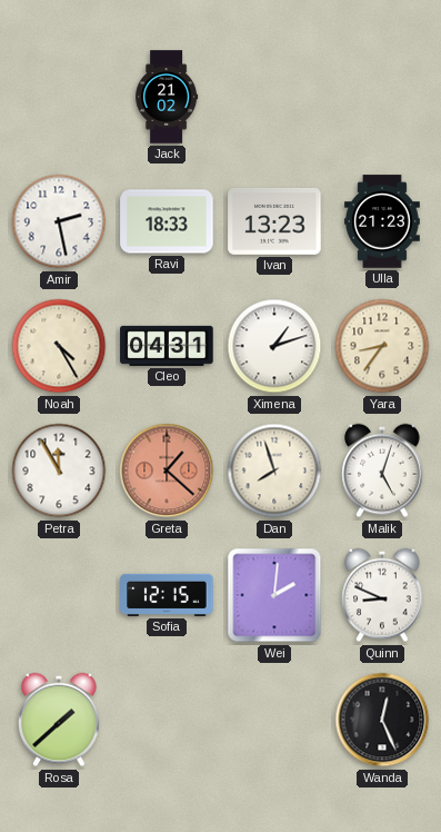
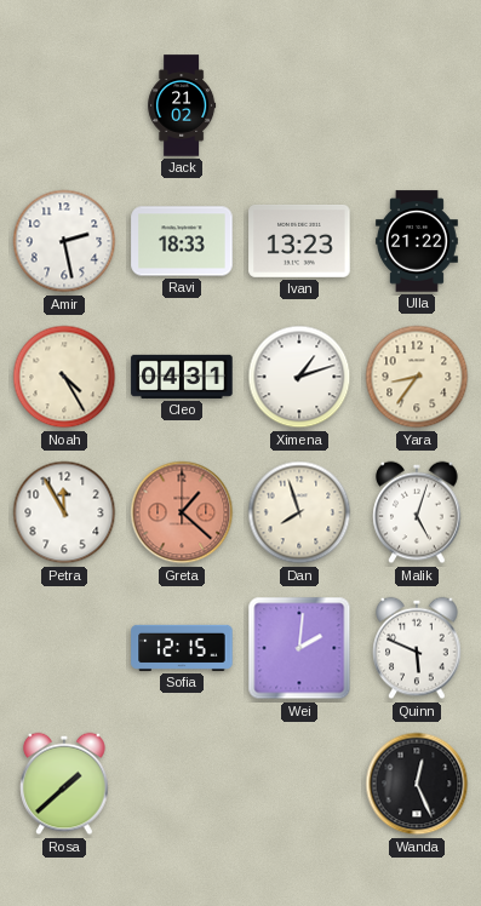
Ulla: 21:23 -> 21:22 (417, 241)
Quinn: 8:49 -> 5:49 (417, 648)
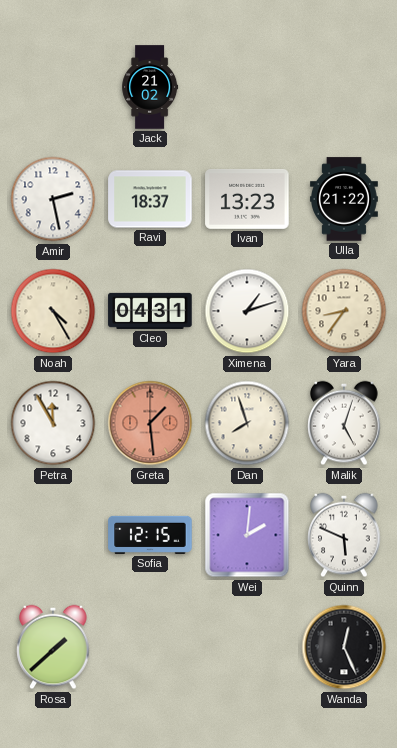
Ravi: 18:33 -> 18:37 (150, 199)
Greta: 1:22 -> 1:29 (150, 423)
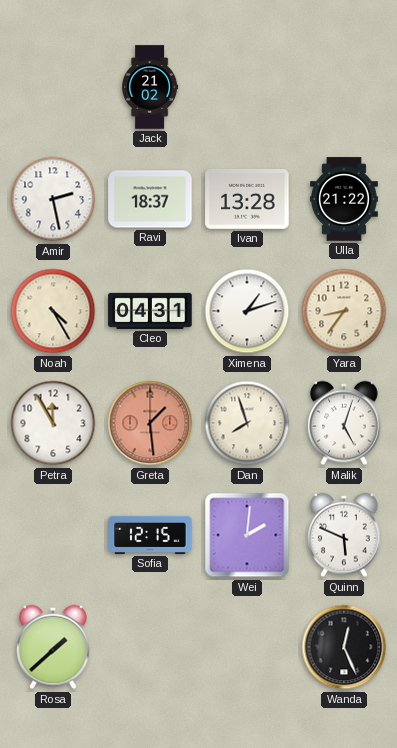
Ivan: 13:23 -> 13:28 (247, 199)
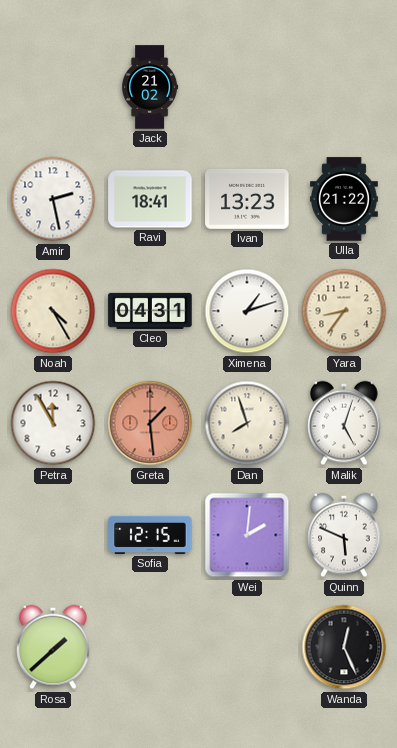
Ravi: 18:37 -> 18:41 (150, 199)
Ivan: 13:28 -> 13:23 (247, 199)
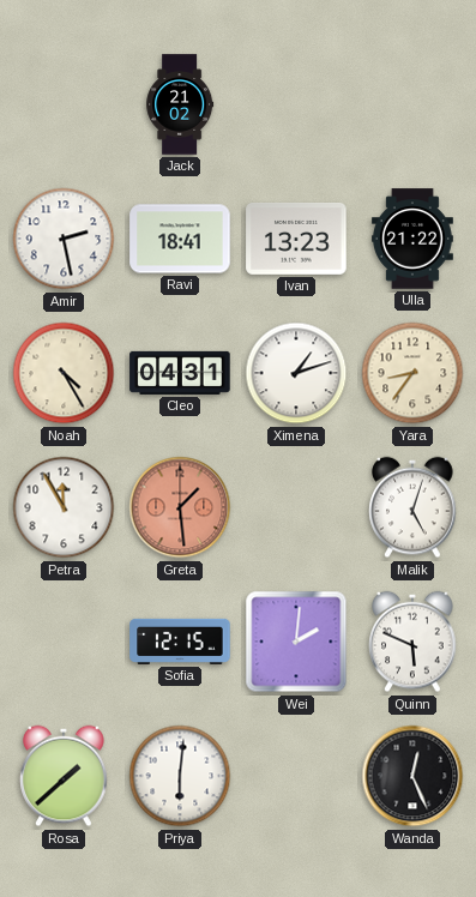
Dan: 7:57 -> none (247, 423)
Priya: none -> 6:01 (180, 776)
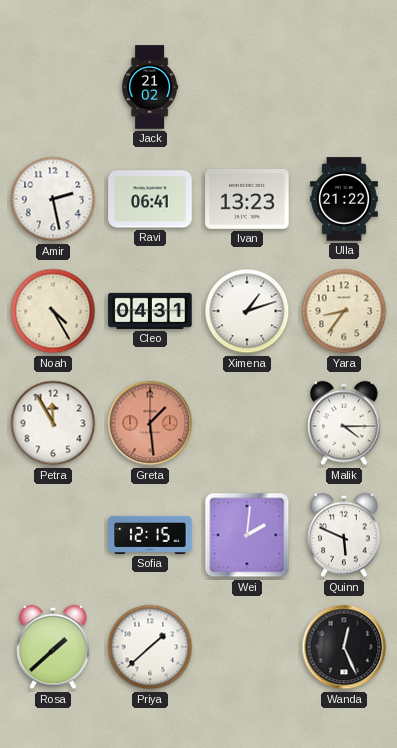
Ravi: 18:41 -> 06:41 (150, 199)
Malik: 5:03 -> 4:15 (344, 423)
Priya: 6:01 -> 1:38 (150, 647)
